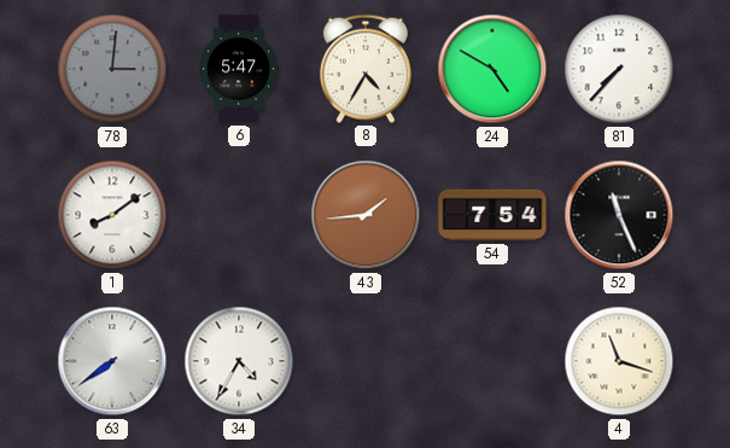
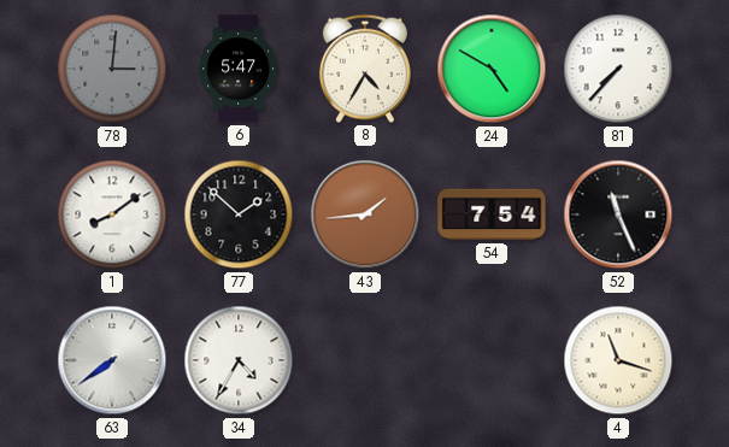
77: none -> 1:52 (239, 214)
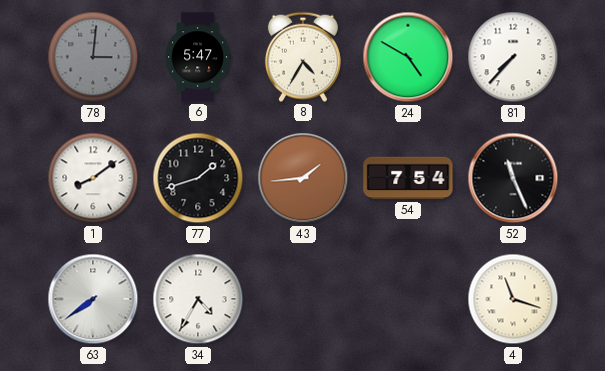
77: 1:52 -> 1:42 (198, 178)
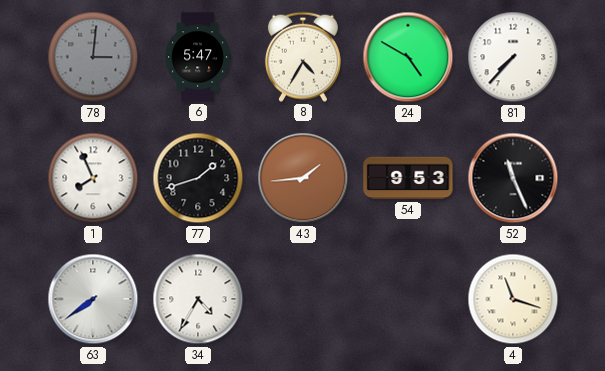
1: 8:09 -> 7:56 (93, 178)
54: 7:54 -> 9:53 (408, 178)
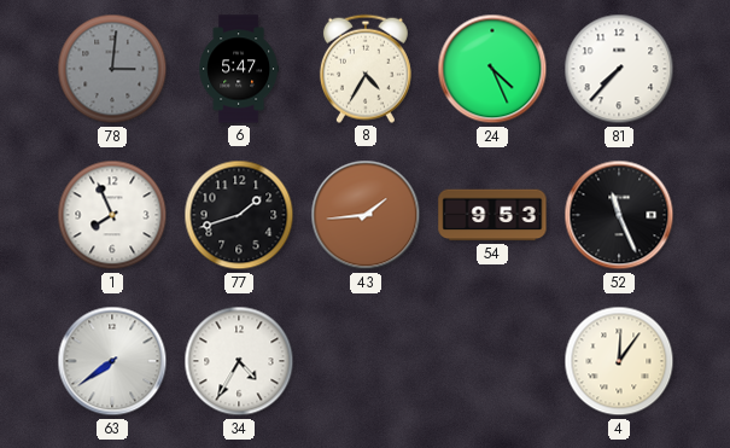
24: 4:50 -> 4:26 (492, 69)
4: 11:18 -> 12:06 (619, 361)
